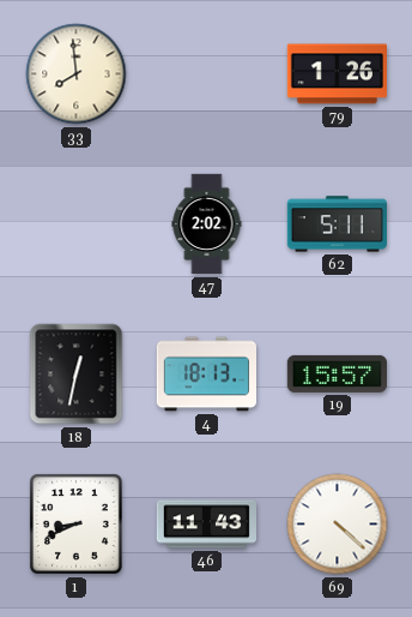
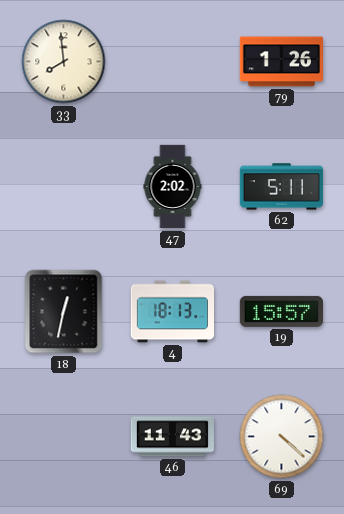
1: 8:41 -> none (75, 523)
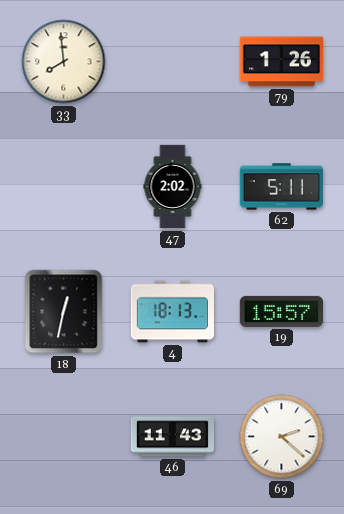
69: 4:22 -> 2:22 (282, 437)
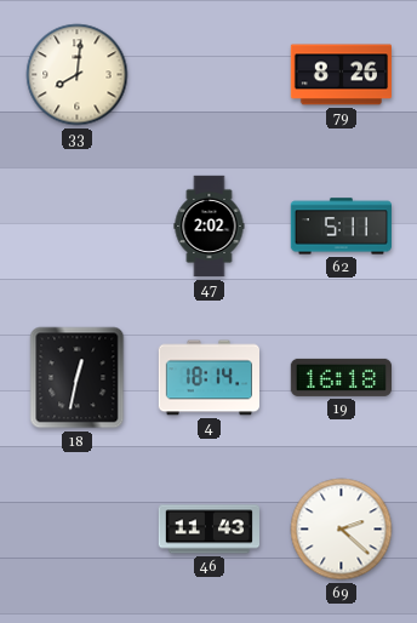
33: 7:59 -> 8:01 (78, 75)
79: 1:26 -> 8:26 (341, 75)
4: 18:13 -> 18:14 (208, 378)
19: 15:57 -> 16:18 (341, 377)
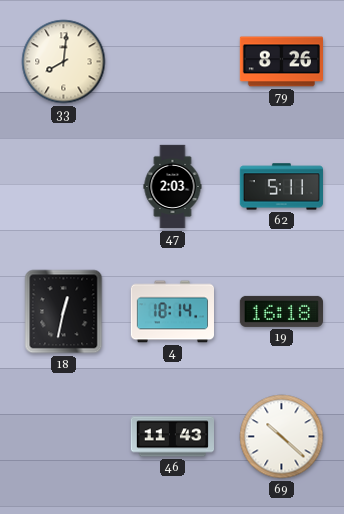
47: 2:02 -> 2:03 (173, 187)
69: 2:22 -> 10:22 (282, 437)
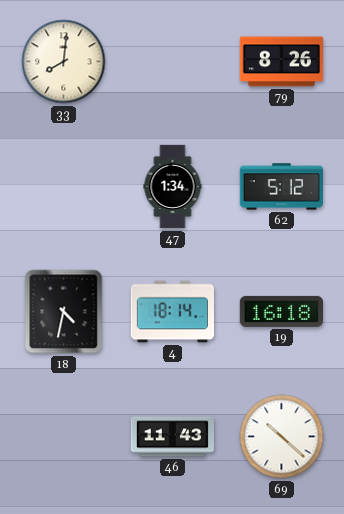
47: 2:03 -> 1:34 (173, 187)
62: 5:11 -> 5:12 (281, 187)
18: 12:32 -> 4:32 (64, 312)
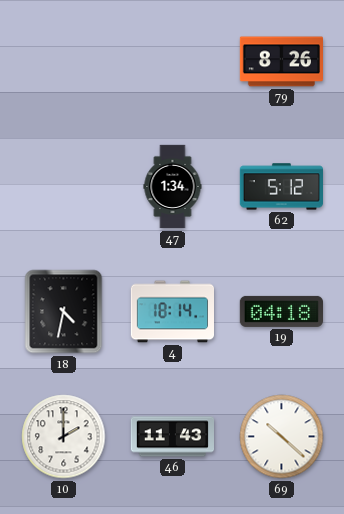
33: 8:01 -> none (64, 62)
19: 16:18 -> 04:18 (281, 311)
10: none -> 2:00 (64, 437)
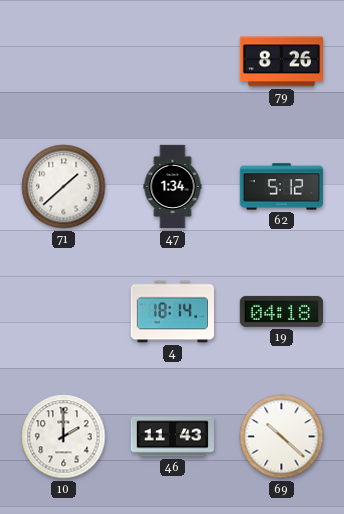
71: none -> 1:38 (64, 187)
18: 4:32 -> none (64, 312)
